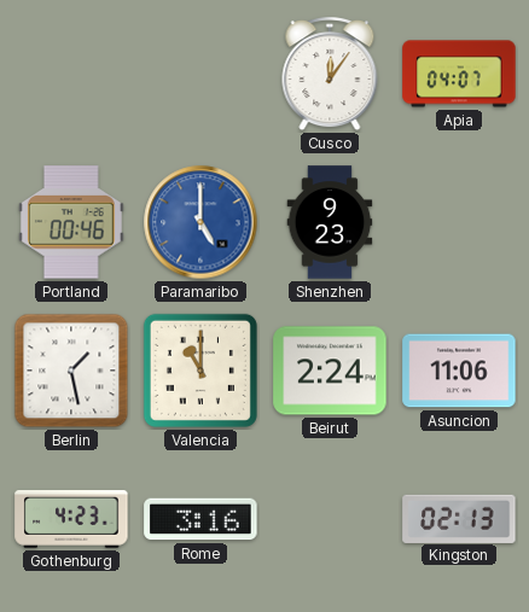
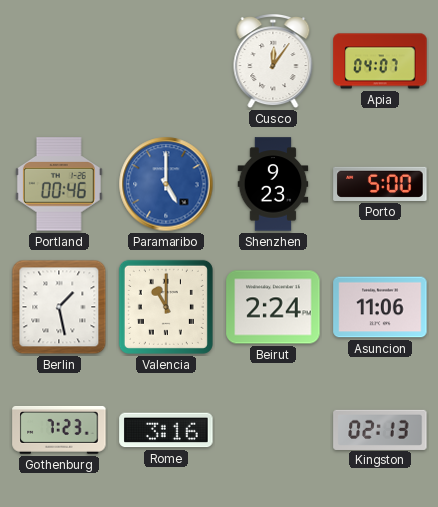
Porto: none -> 5:00 (380, 184)
Gothenburg: 4:23 -> 7:23 (59, 430)
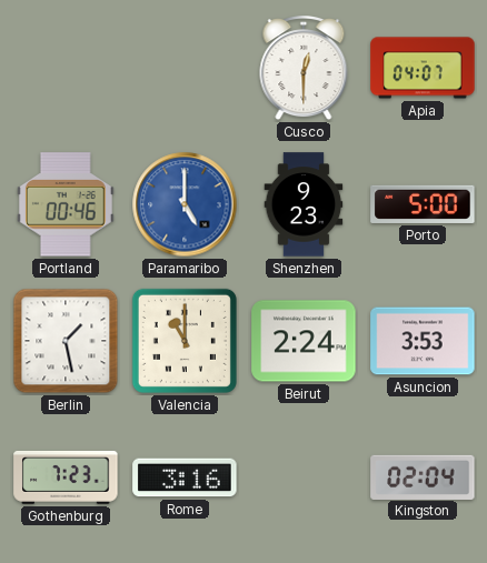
Cusco: 12:06 -> 12:30 (304, 69)
Asuncion: 11:06 -> 3:53 (423, 341)
Kingston: 02:13 -> 02:04 (423, 476)
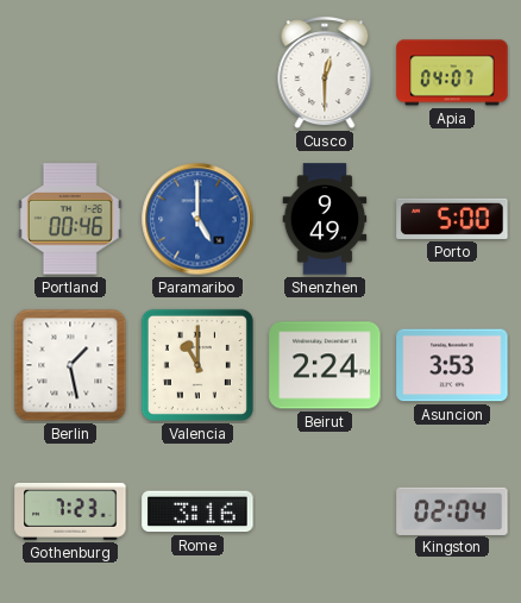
Shenzhen: 9:23 -> 9:49 (325, 219)
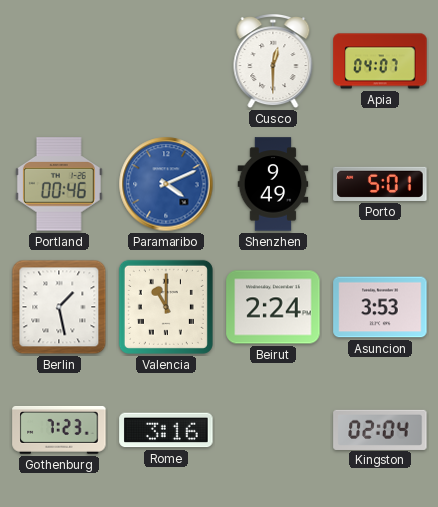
Paramaribo: 5:00 -> 4:11 (166, 184)
Porto: 5:00 -> 5:01 (380, 184)
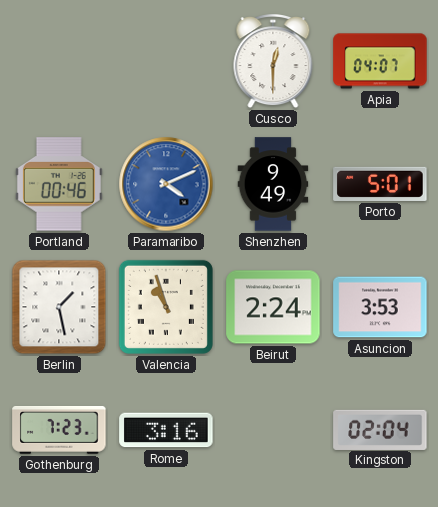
Valencia: 11:00 -> 10:57 (166, 307)
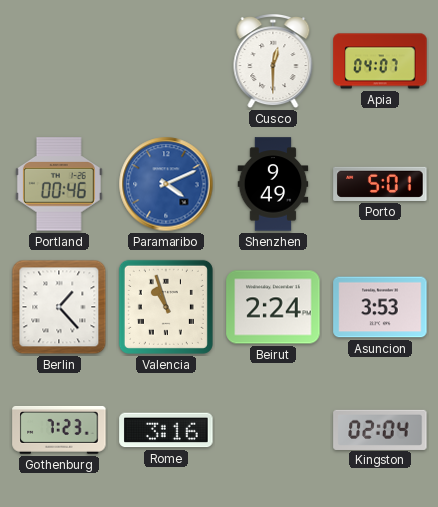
Berlin: 1:28 -> 1:23 (59, 307)
